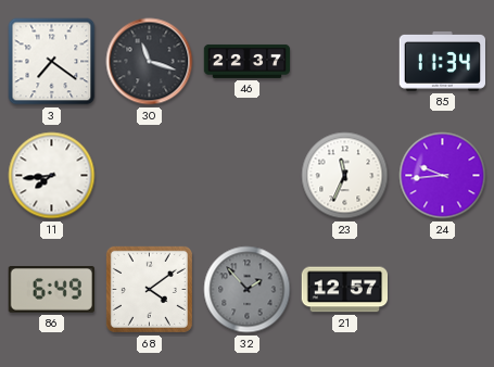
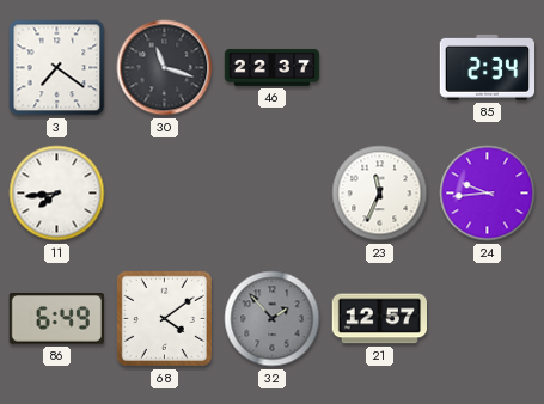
85: 11:34 -> 2:34 (487, 68)
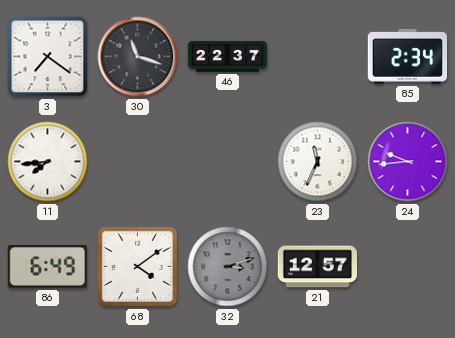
32: 1:53 -> 3:12 (228, 267)
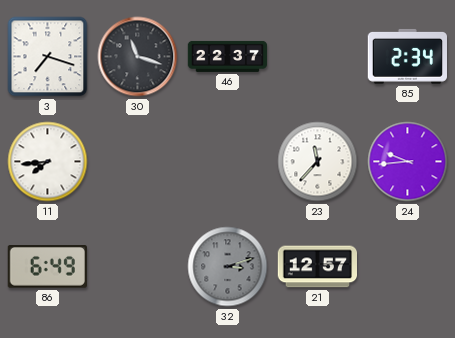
3: 7:21 -> 7:18 (48, 57)
23: 11:34 -> 11:37 (318, 162)
68: 4:09 -> none (137, 266)
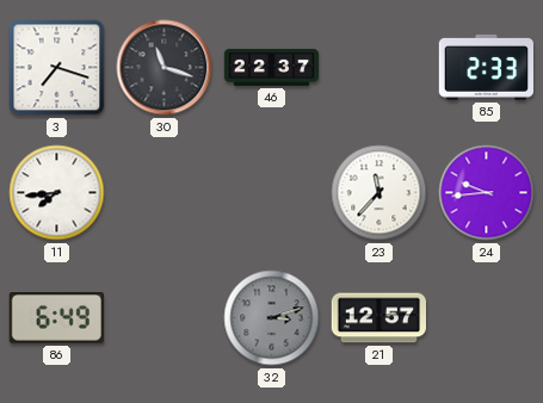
85: 2:34 -> 2:33 (486, 68)
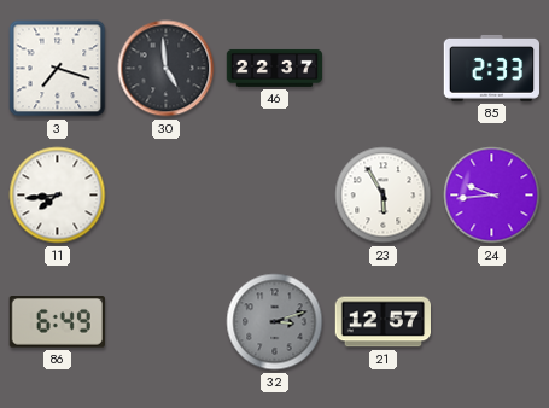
30: 11:18 -> 4:59 (167, 69)
23: 11:37 -> 5:55 (384, 196)
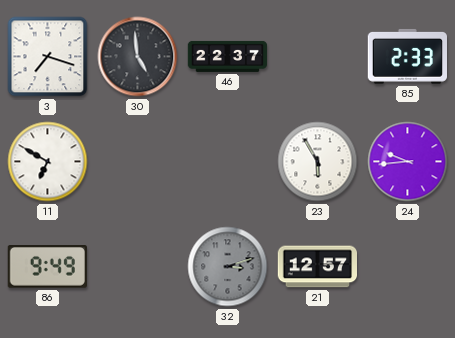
11: 7:44 -> 6:50 (48, 162)
86: 6:49 -> 9:49 (47, 267)
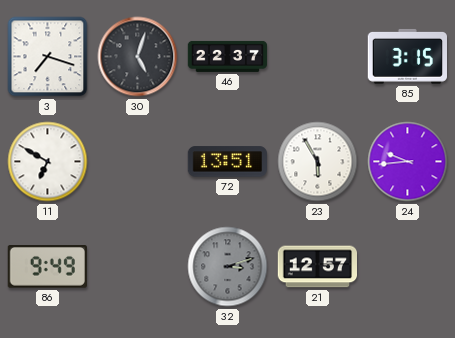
30: 4:59 -> 5:03 (138, 57)
85: 2:33 -> 3:15 (407, 57)
72: none -> 13:51 (227, 162)
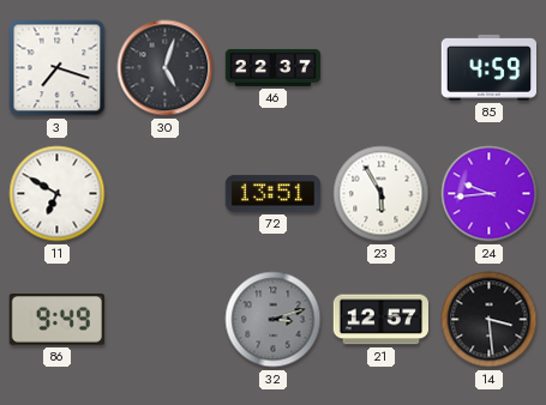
85: 3:15 -> 4:59 (488, 68)
14: none -> 3:29 (490, 320)
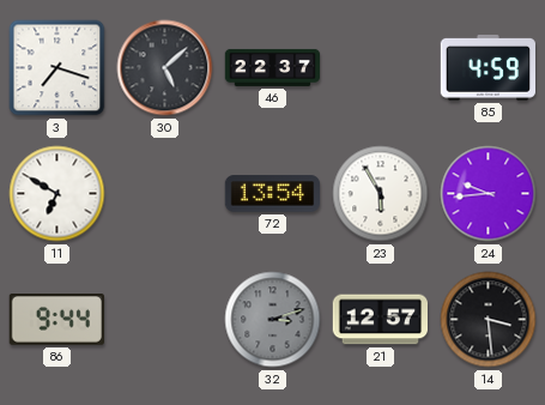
30: 5:03 -> 5:08 (165, 68)
72: 13:51 -> 13:54 (272, 194)
86: 9:49 -> 9:44 (56, 320)
